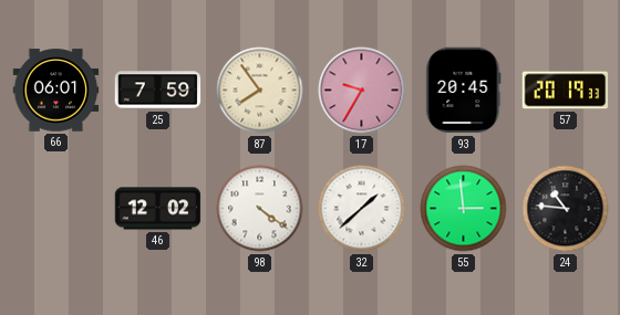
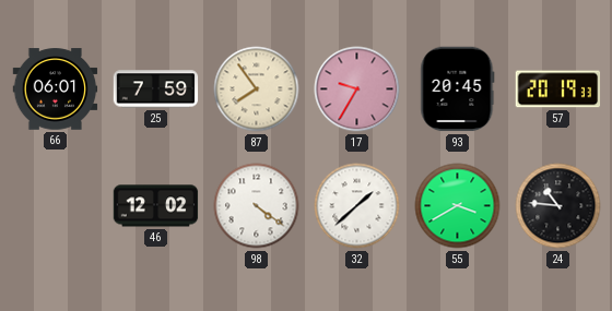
55: 2:59 -> 3:40 (458, 206)
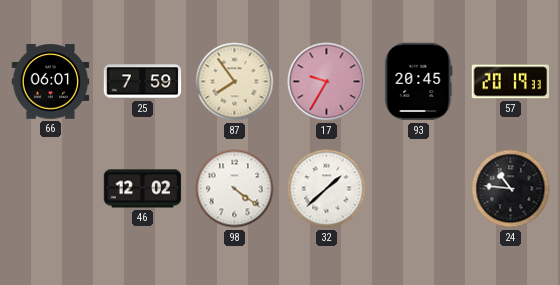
55: 3:40 -> none (458, 206)
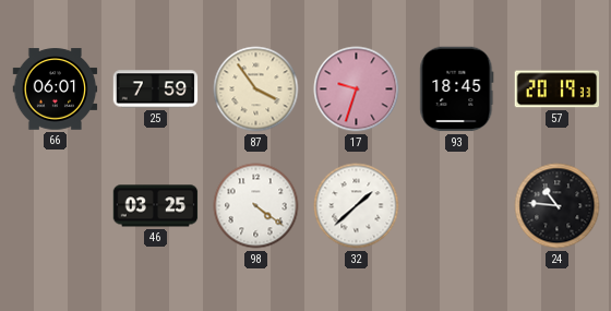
87: 7:54 -> 3:54 (256, 89)
17: 9:35 -> 9:33 (357, 89)
93: 20:45 -> 18:45 (457, 89)
46: 12:02 -> 03:25 (156, 206)
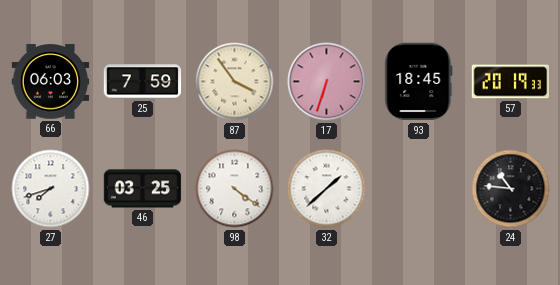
66: 06:01 -> 06:03 (51, 82)
17: 9:33 -> 6:33 (327, 82)
27: none -> 7:42 (51, 189)
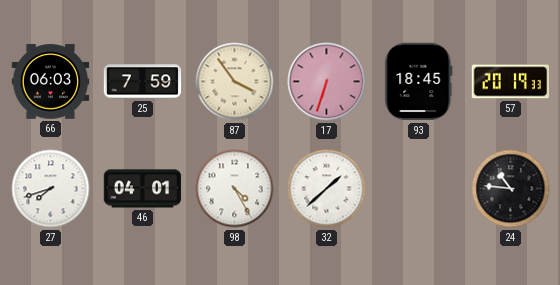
46: 03:25 -> 04:01 (143, 189)
98: 4:21 -> 4:25 (235, 189)
